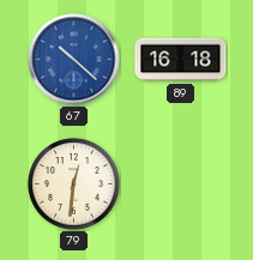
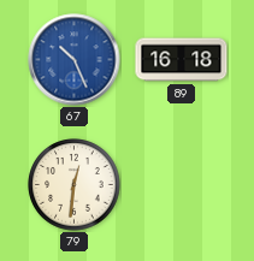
67: 10:22 -> 10:26 (75, 60)
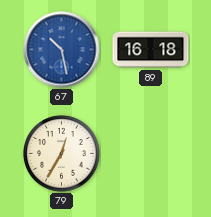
67: 10:26 -> 10:28 (62, 50)
79: 12:31 -> 12:35 (62, 154)
